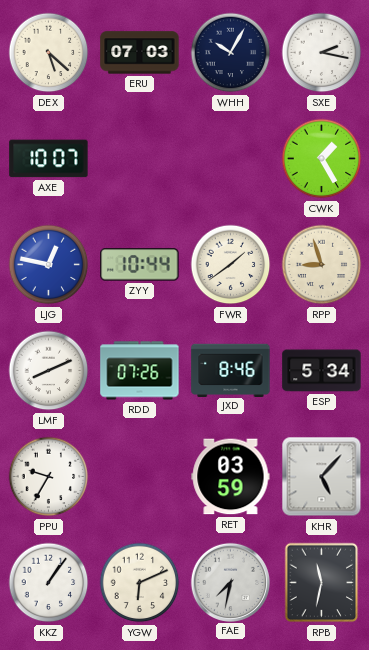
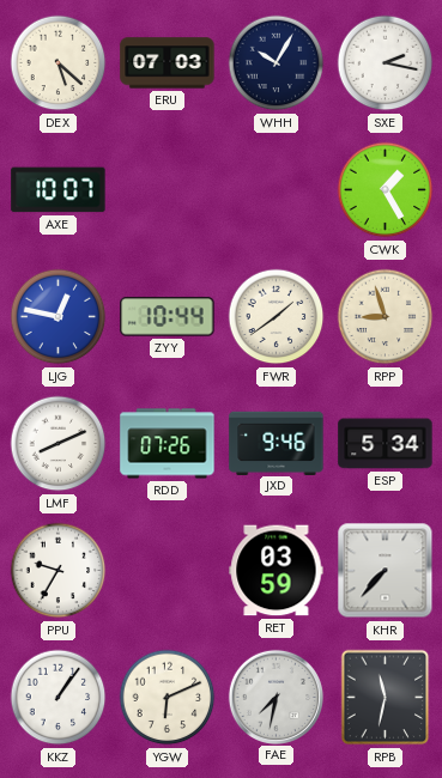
JXD: 8:46 -> 9:46 (277, 443)
KHR: 5:07 -> 7:37 (386, 571)
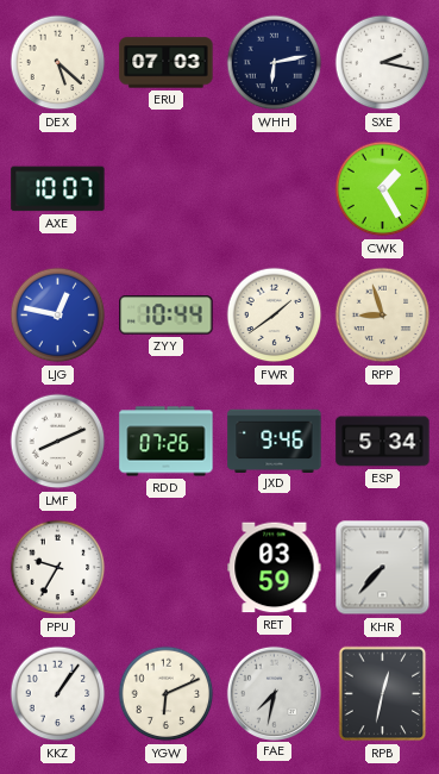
WHH: 10:05 -> 6:13 (275, 63)
RPB: 11:32 -> 12:32 (383, 694)
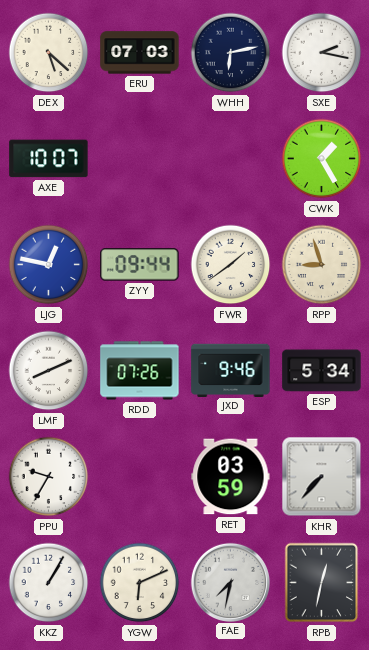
ZYY: 10:44 -> 09:44 (140, 265)
KKZ: 1:06 -> 1:05 (49, 583)
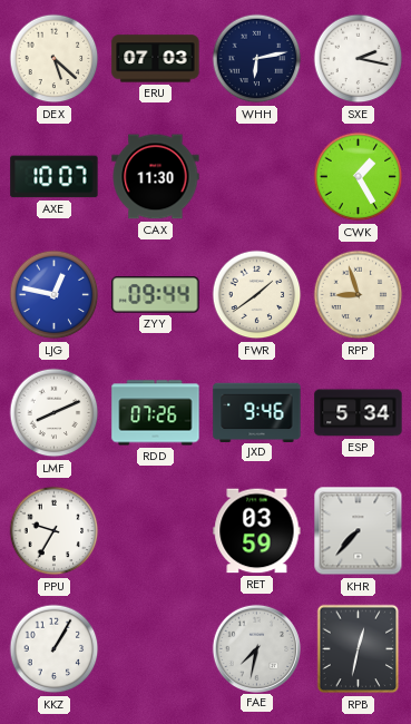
CAX: none -> 11:30 (156, 177)
YGW: 6:11 -> none (140, 583)
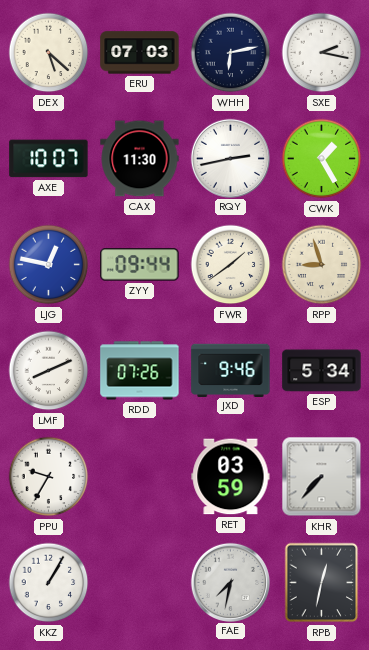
RQY: none -> 2:43 (230, 158)
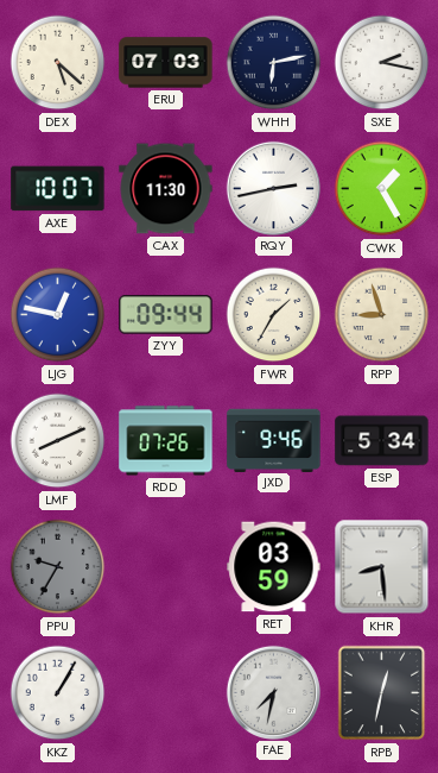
FWR: 1:39 -> 1:35 (274, 315)
PPU dial: white -> grey (58, 567)
KHR: 7:37 -> 8:29 (382, 567)
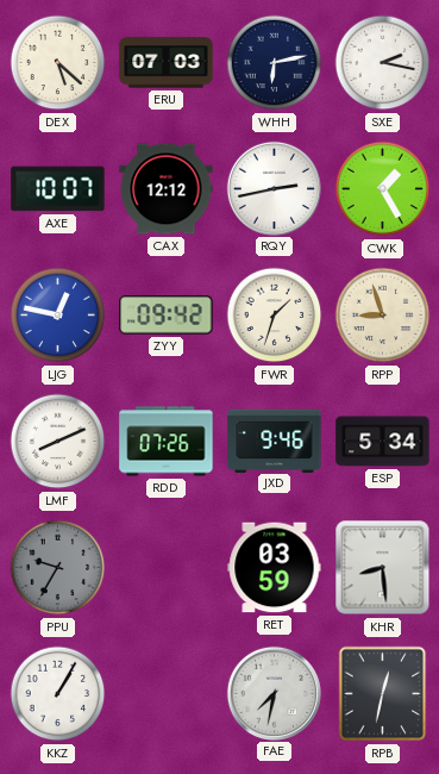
CAX: 11:30 -> 12:12 (167, 189)
ZYY: 09:44 -> 09:42 (167, 316)
FWR: 1:35 -> 1:33 (275, 316)
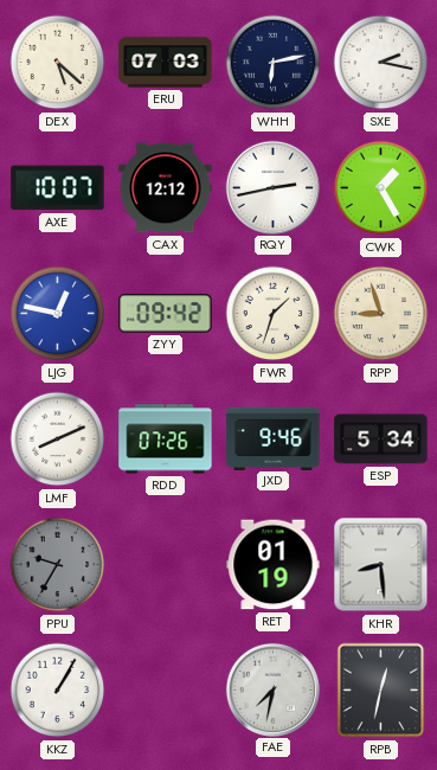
RET: 03:59 -> 01:19 (274, 565)
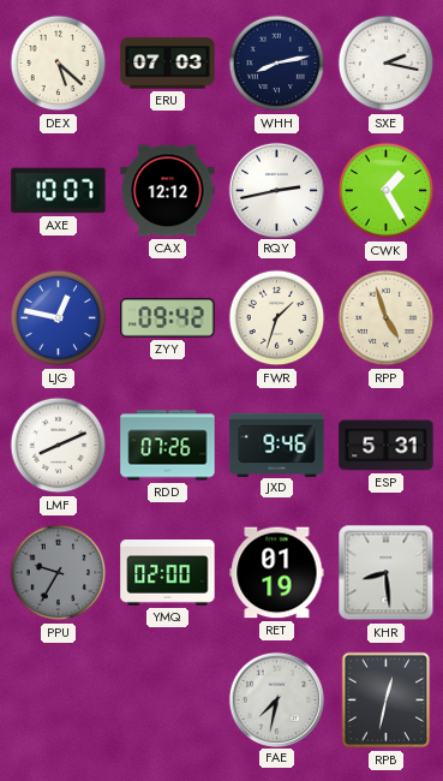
WHH: 6:13 -> 8:13 (277, 64)
RPP: 8:57 -> 4:57 (387, 318)
ESP: 5:34 -> 5:31 (387, 446)
YMQ: none -> 02:00 (168, 573)
KKZ: 1:05 -> none (58, 691)
